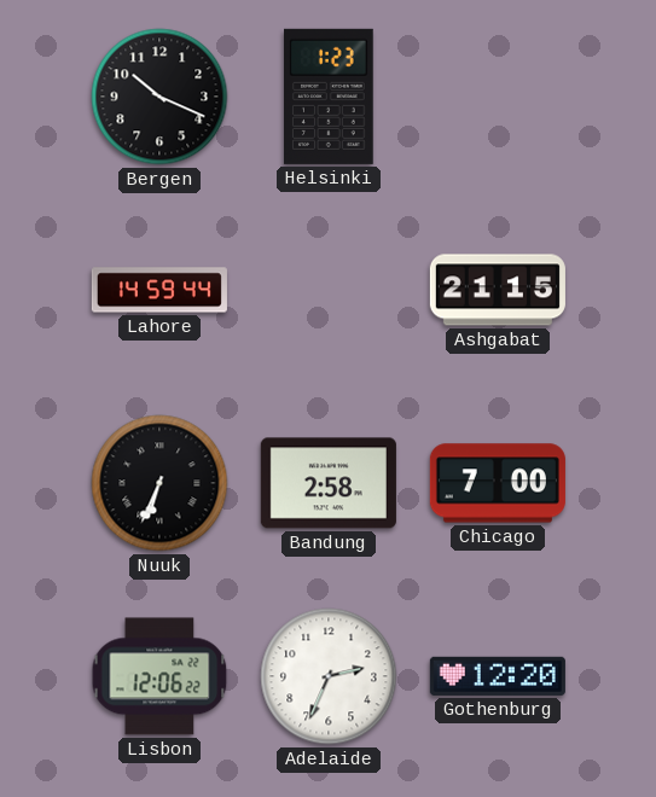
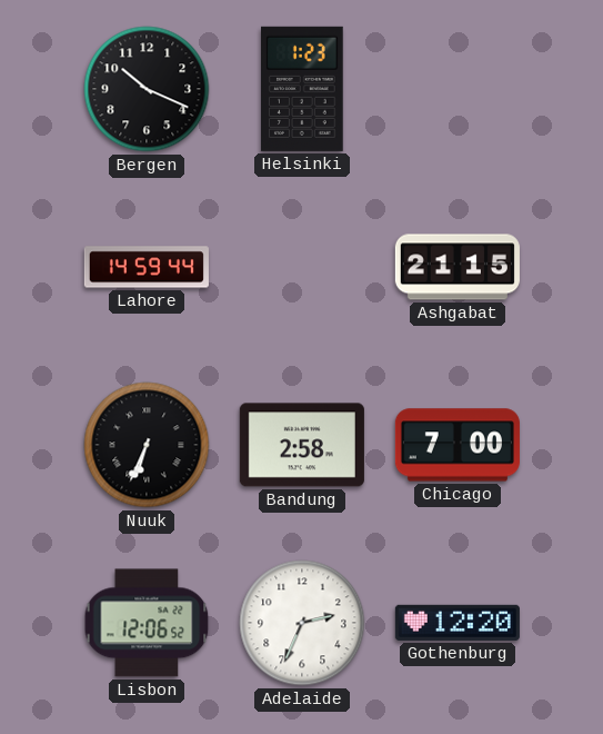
Lisbon: 12:06:22 -> 12:06:52 (147, 623)
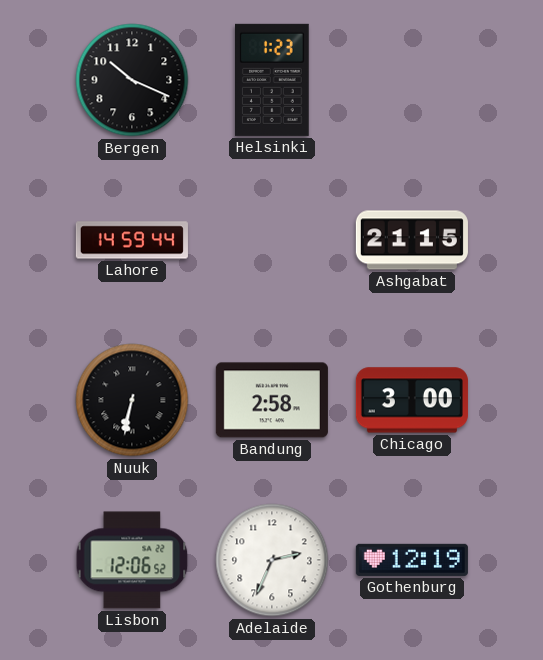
Nuuk: 6:34 -> 6:32 (132, 400)
Chicago: 7:00 -> 3:00 (412, 400)
Gothenburg: 12:20 -> 12:19 (412, 560)
